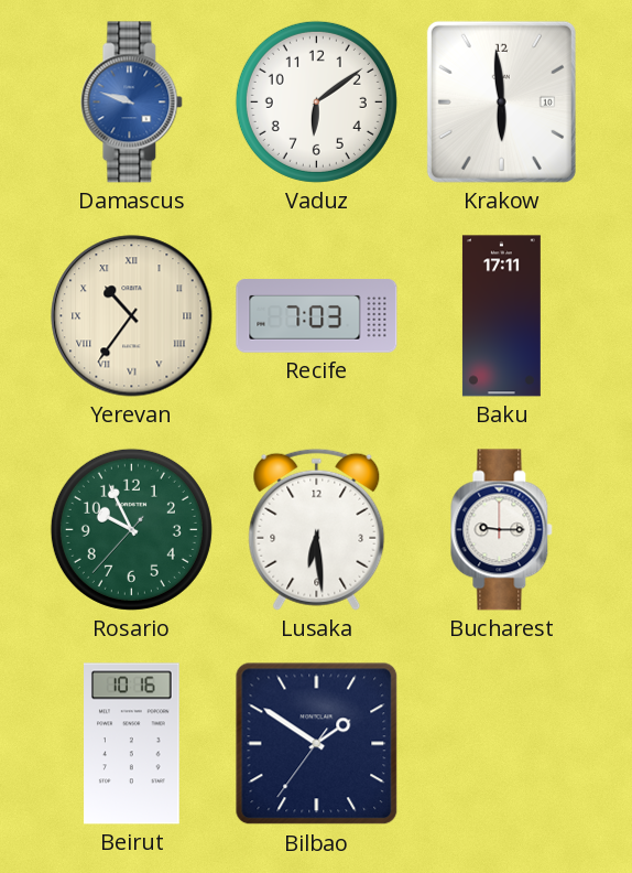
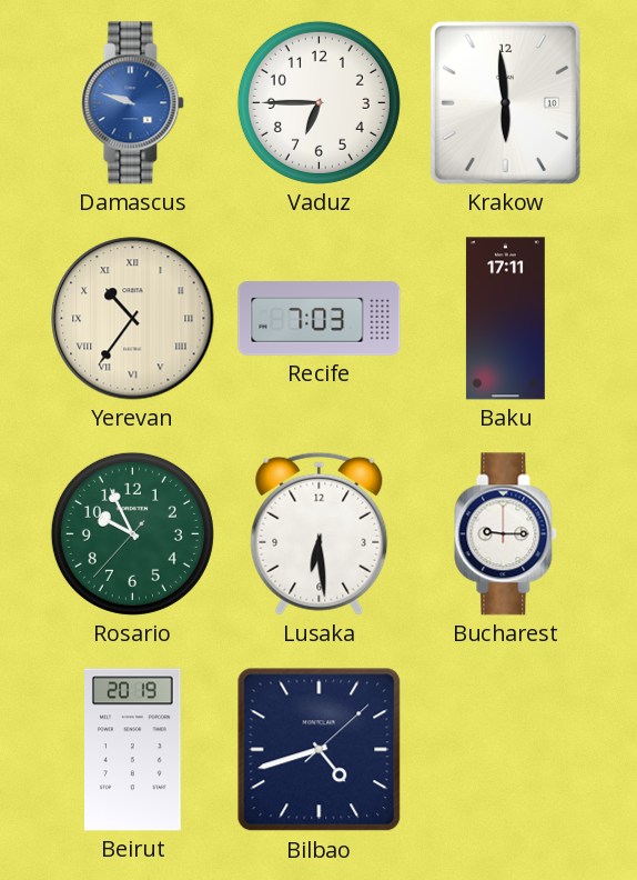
Vaduz: 6:09 -> 6:45 (318, 102)
Beirut: 10:16 -> 20:19 (133, 750)
Bilbao: 1:50 -> 4:42 (320, 750)
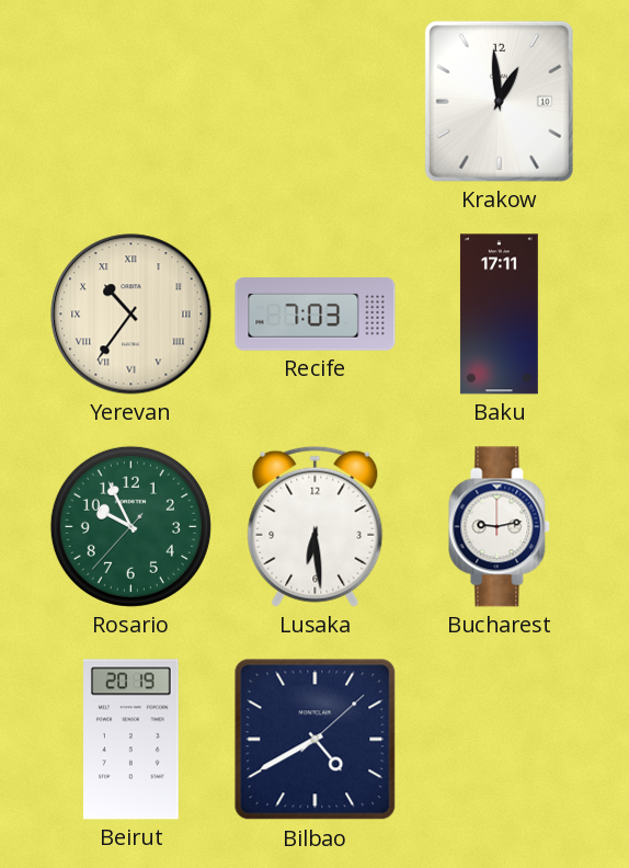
Damascus: 9:48 -> none (133, 103)
Vaduz: 6:45 -> none (318, 102)
Krakow: 5:59 -> 12:59 (499, 101)
Bucharest: 9:15 -> 9:13 (500, 527)
Bilbao: 4:42 -> 4:40 (316, 740)
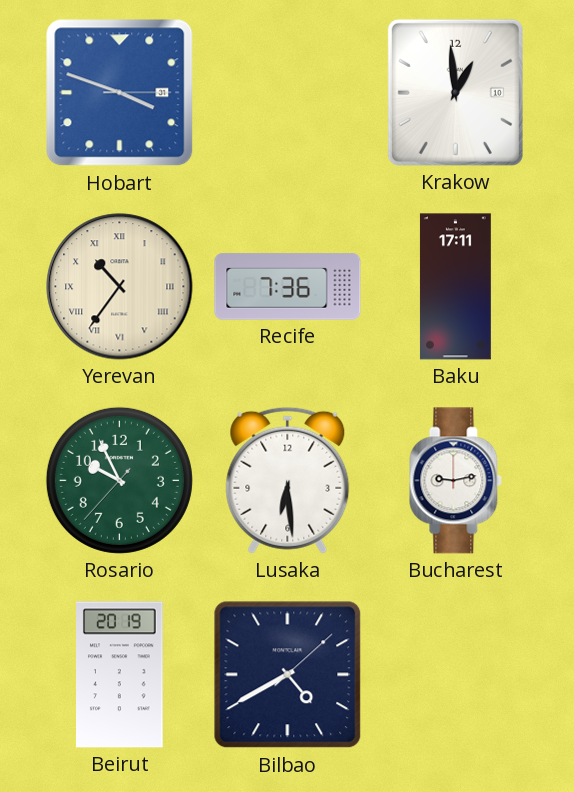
Hobart: none -> 3:48 (120, 93)
Recife: 7:03 -> 7:36 (288, 287)
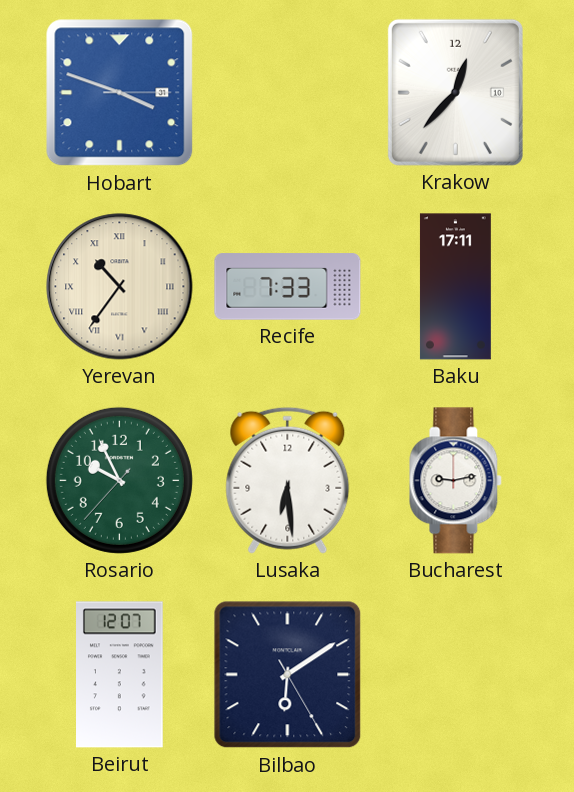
Krakow: 12:59 -> 12:37 (455, 92)
Recife: 7:36 -> 7:33 (288, 287)
Beirut: 20:19 -> 12:07 (120, 675)
Bilbao: 4:40 -> 6:09 (288, 675)
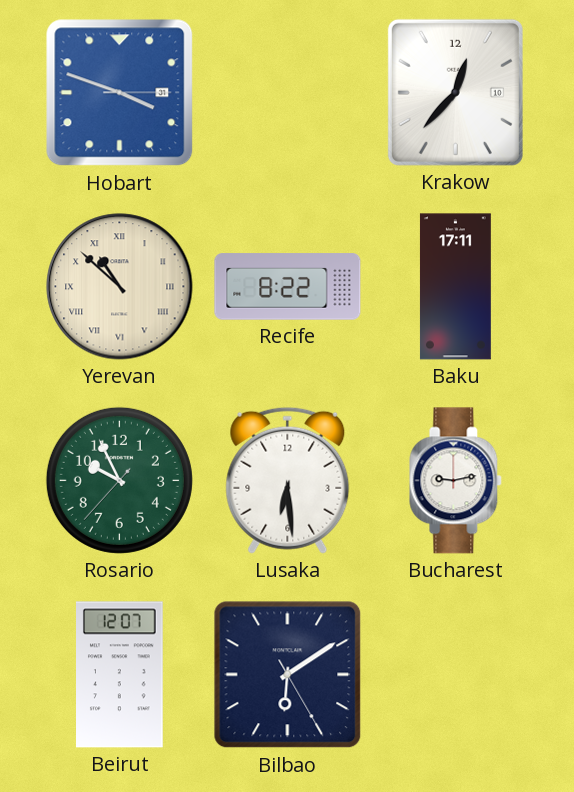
Yerevan: 10:36 -> 10:52 (120, 287)
Recife: 7:33 -> 8:22 (288, 287)
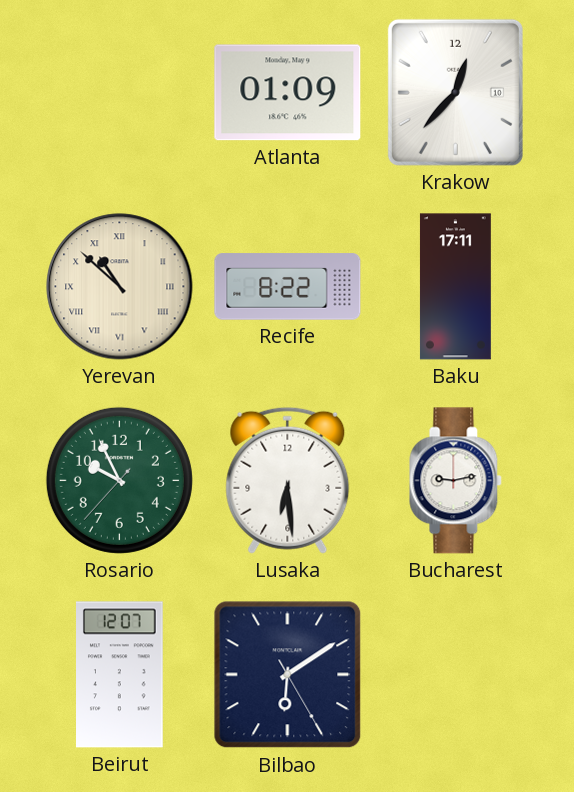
Hobart: 3:48 -> none (120, 93)
Atlanta: none -> 01:09 (288, 93)
